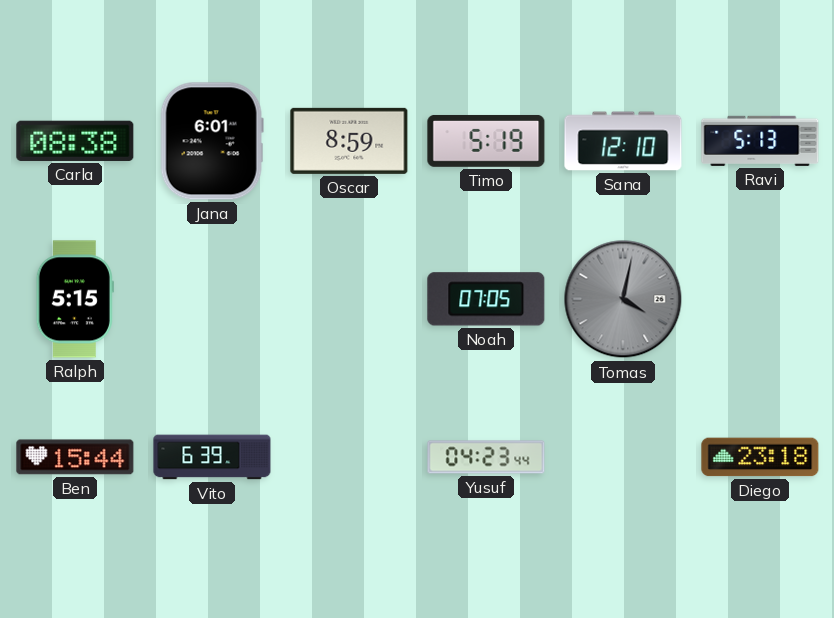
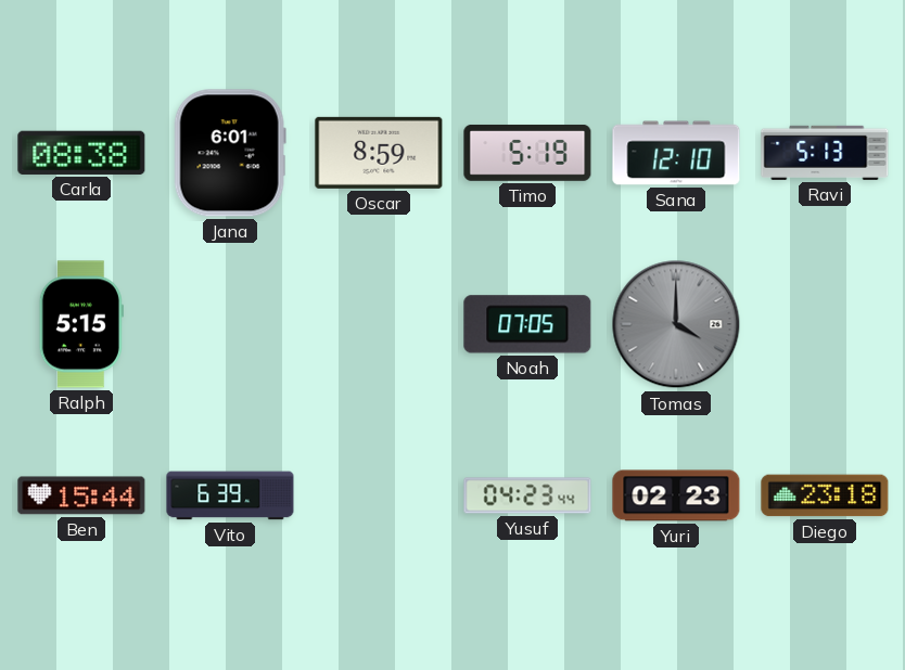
Tomas: 4:02 -> 4:00 (676, 324)
Yuri: none -> 02:23 (676, 495)
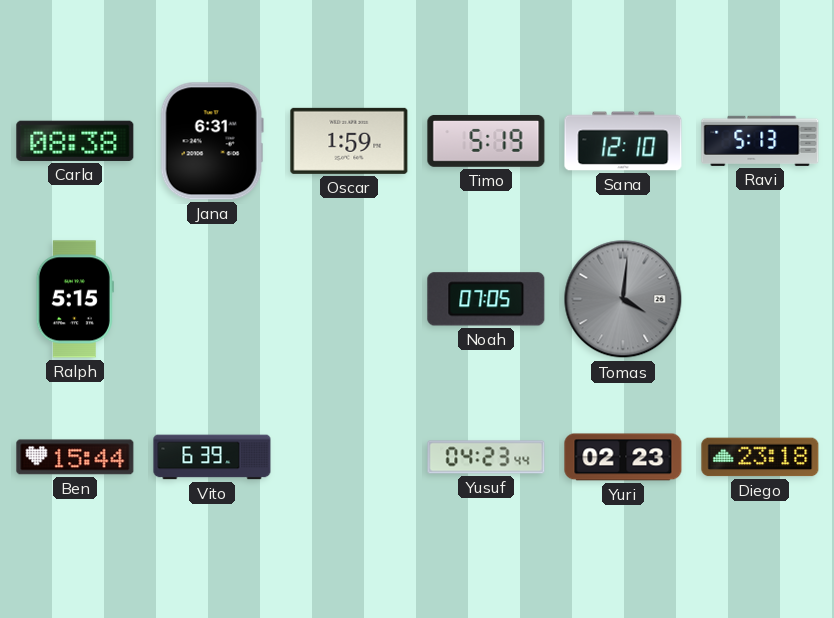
Jana: 6:01 -> 6:31 (212, 141)
Oscar: 8:59 -> 1:59 (349, 141)
Tomas: 4:00 -> 4:01 (623, 299)
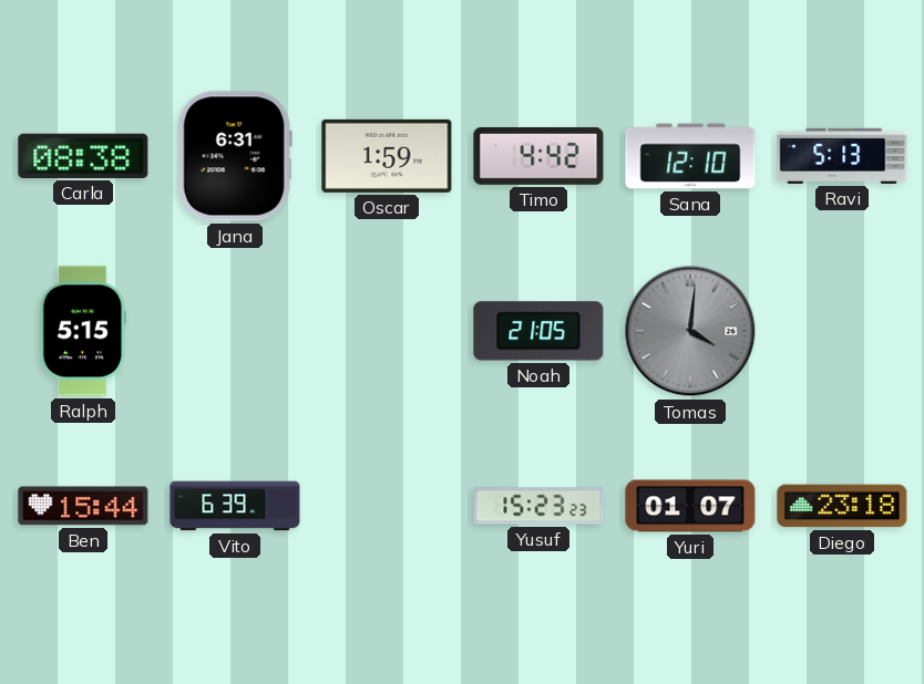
Timo: 5:19 -> 4:42 (538, 156)
Noah: 07:05 -> 21:05 (538, 331)
Yusuf: 04:23 -> 15:23 (538, 506)
Yuri: 02:23 -> 01:07 (690, 506)
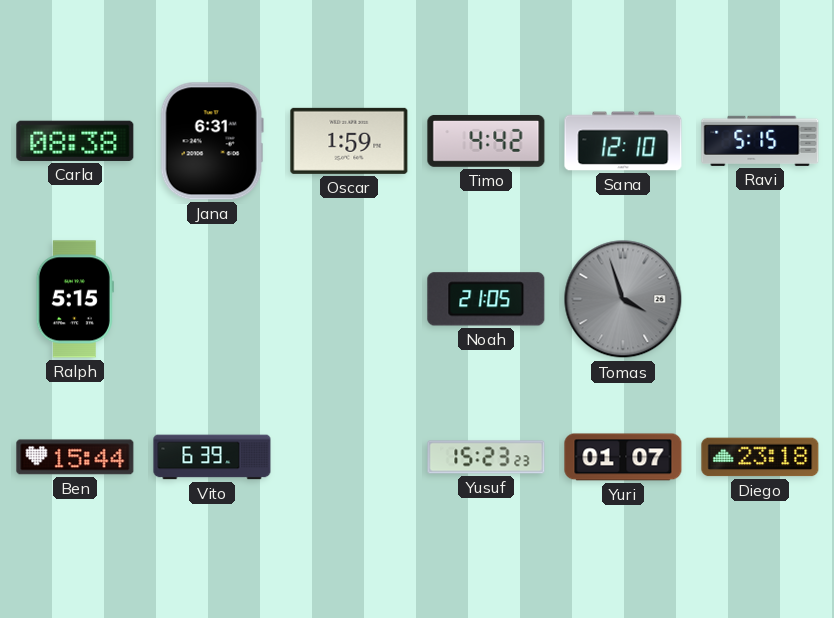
Ravi: 5:13 -> 5:15 (760, 141)
Tomas: 4:01 -> 3:57 (623, 299)
